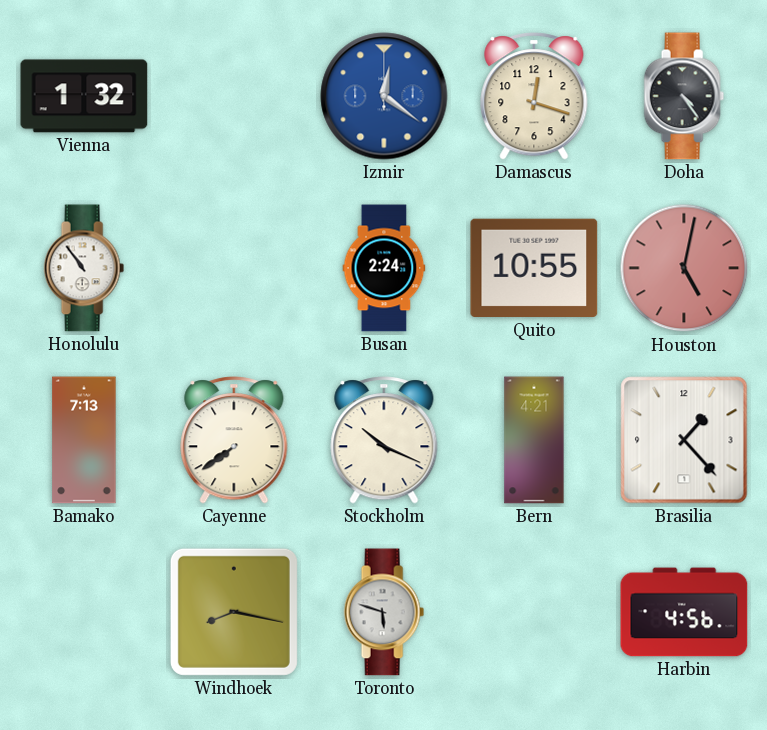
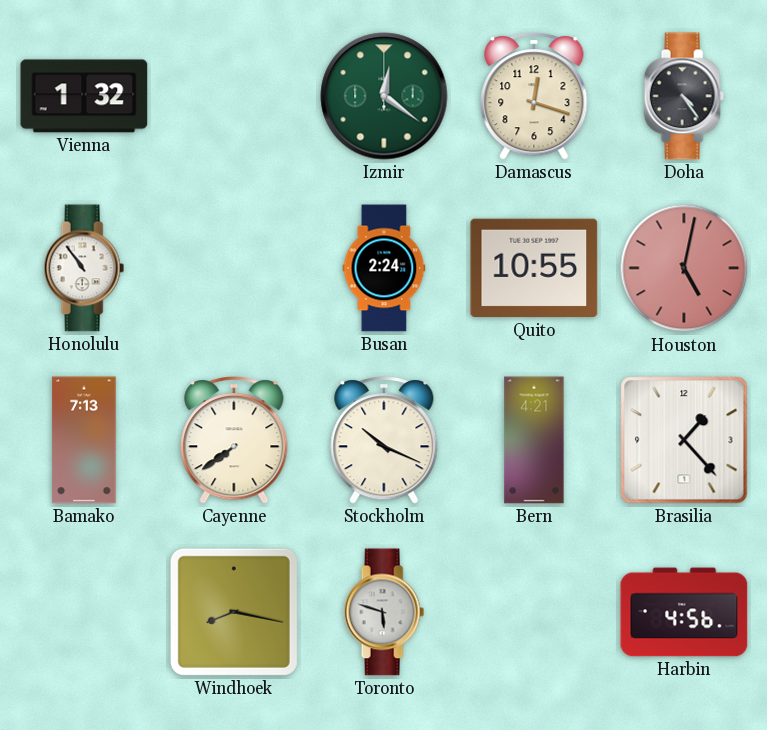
Izmir dial: blue -> green (384, 96)
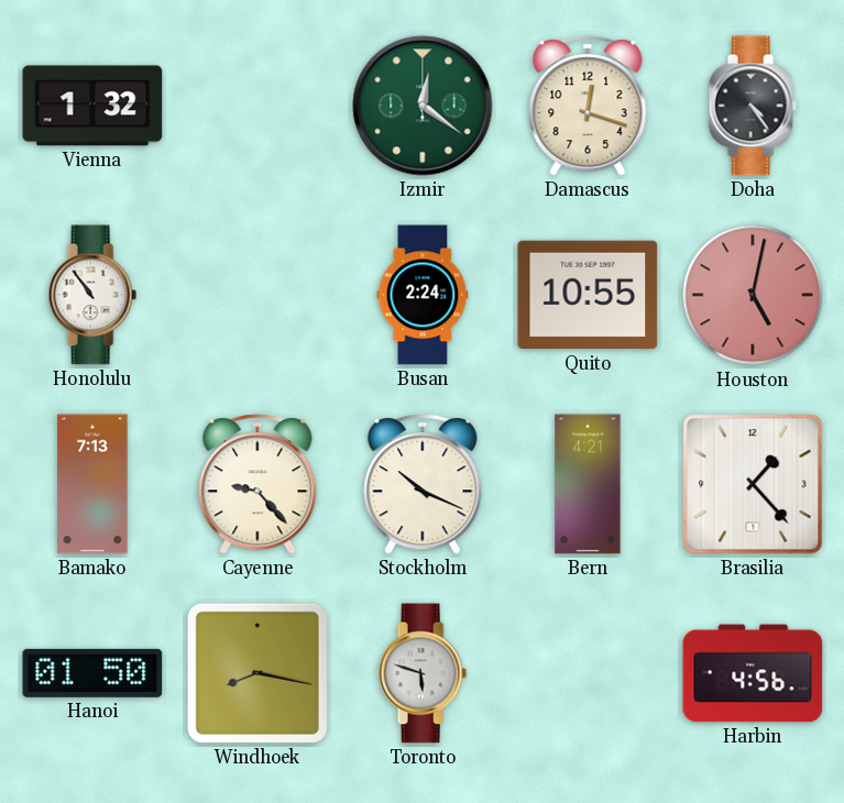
Cayenne: 7:39 -> 9:23 (257, 484)
Hanoi: none -> 01:50 (92, 673)
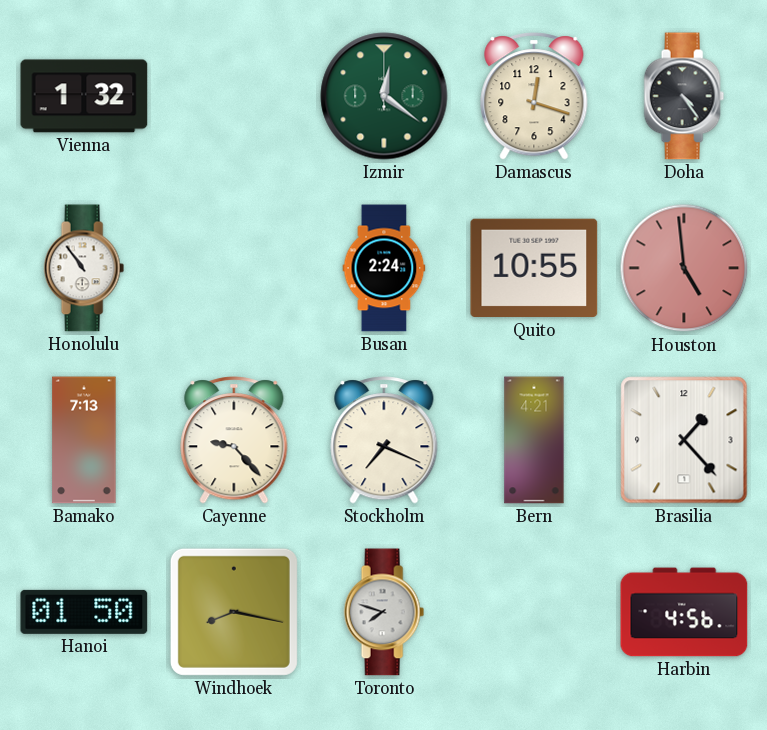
Houston: 5:02 -> 4:59 (684, 268)
Stockholm: 10:19 -> 7:19 (384, 440)
Toronto: 5:48 -> 7:48 (384, 612)
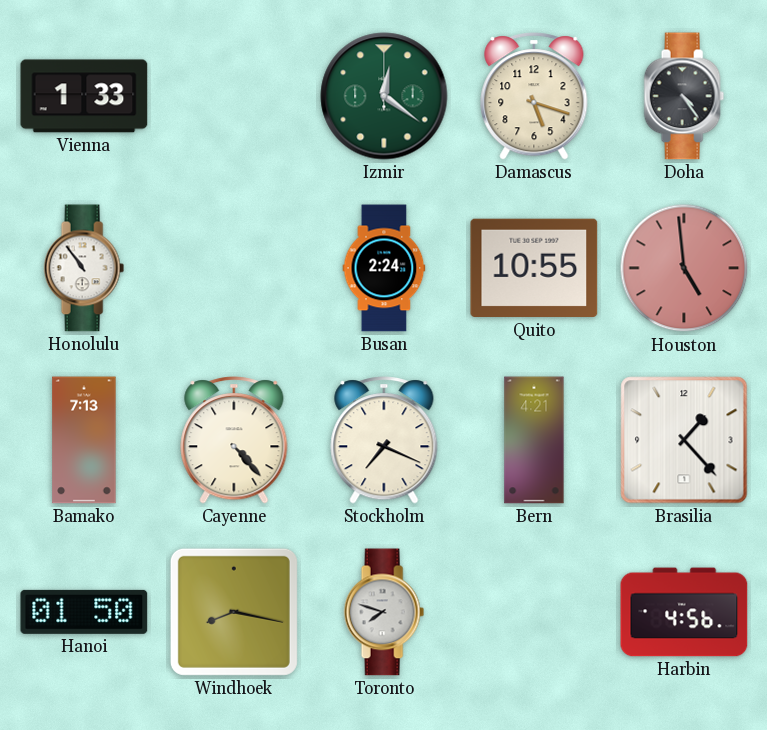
Vienna: 1:32 -> 1:33 (84, 96)
Damascus: 12:18 -> 5:18 (534, 96)
Cayenne: 9:23 -> 4:23 (234, 440)
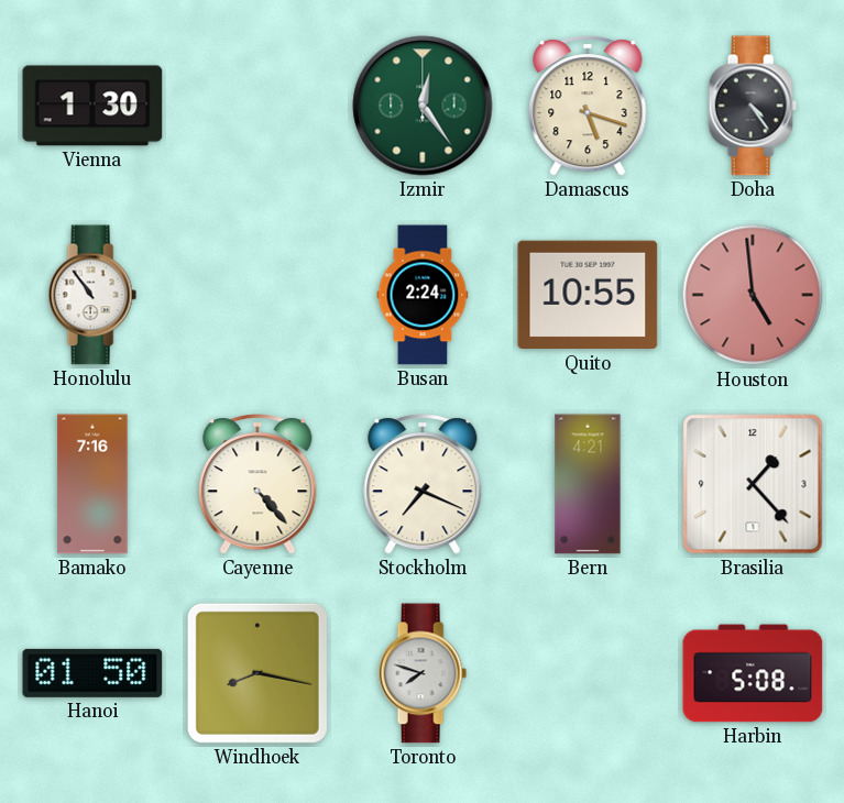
Vienna: 1:33 -> 1:30 (92, 106)
Izmir: 12:21 -> 12:24 (423, 106)
Bamako: 7:13 -> 7:16 (92, 484)
Harbin: 4:56 -> 5:08 (753, 673)
